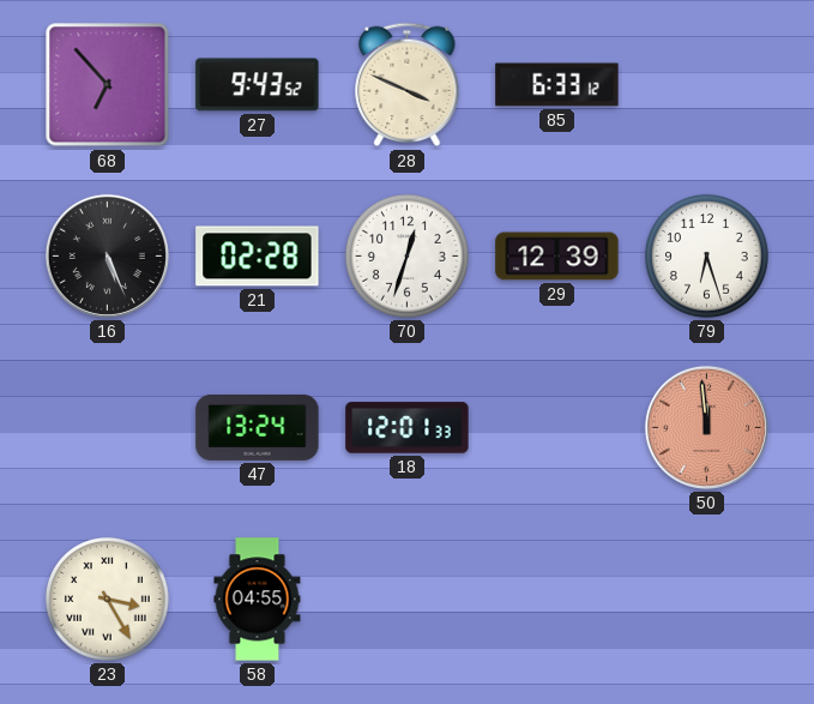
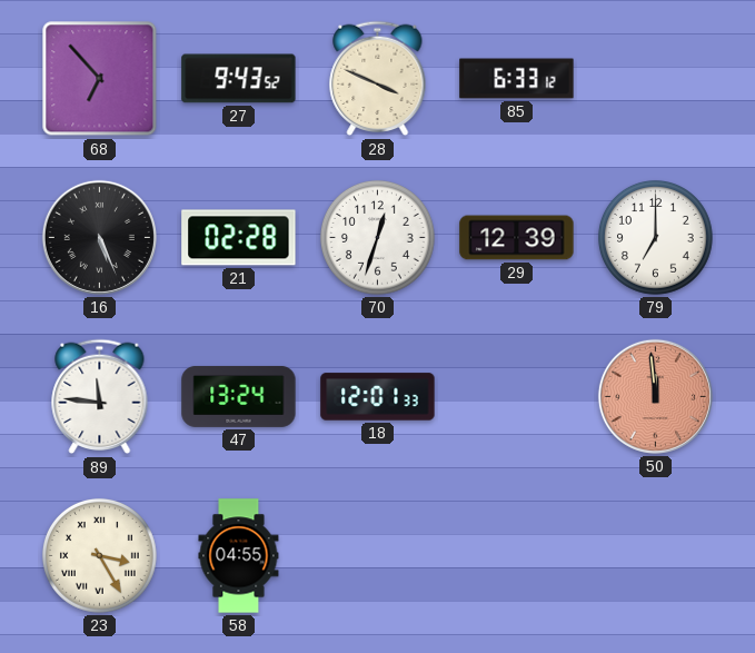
79: 6:27 -> 7:00 (655, 238)
89: none -> 11:46 (100, 397)
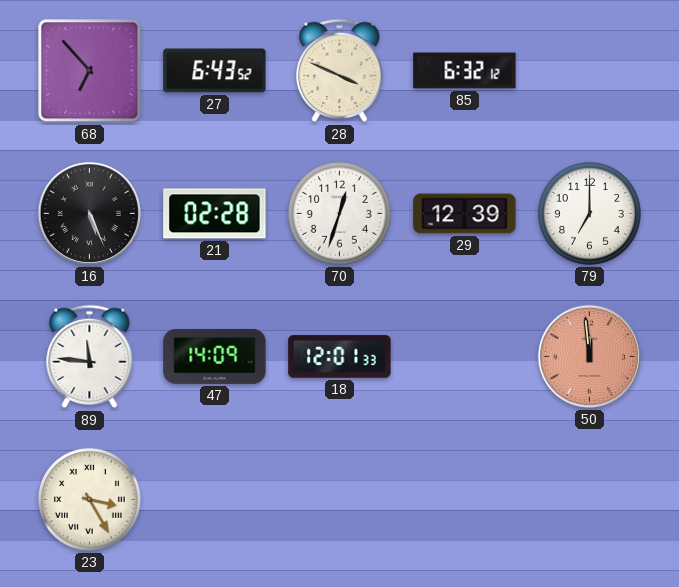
27: 9:43 -> 6:43 (215, 71)
85: 6:33 -> 6:32 (465, 71)
47: 13:24 -> 14:09 (215, 356)
58: 04:55 -> none (239, 556)
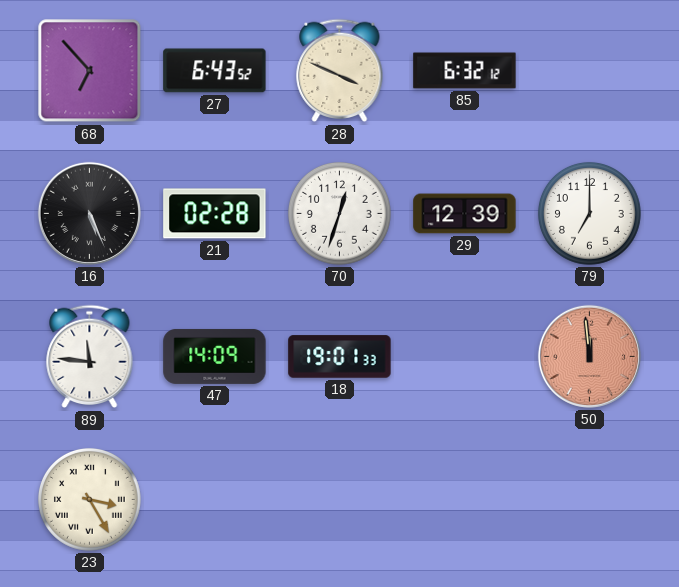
18: 12:01 -> 19:01 (340, 357)
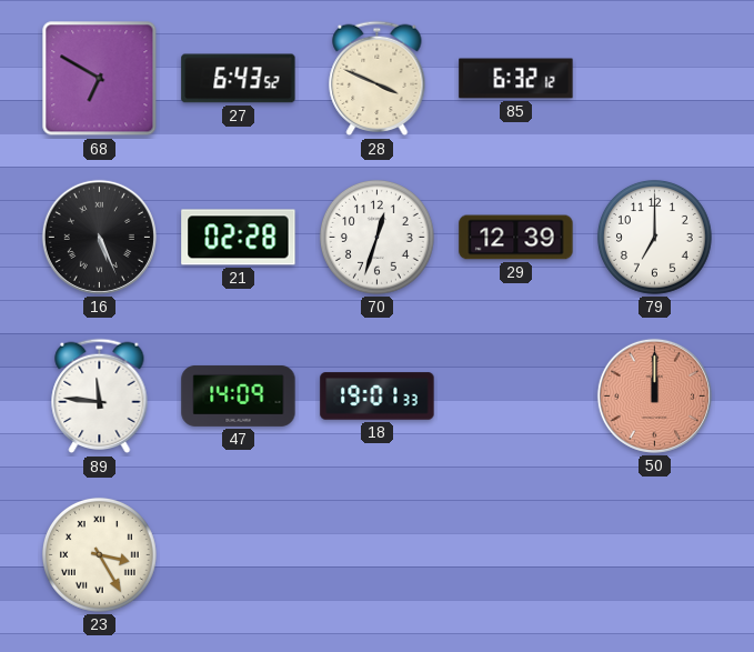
68: 6:53 -> 6:50 (100, 79)
50: 11:59 -> 12:00 (654, 395)
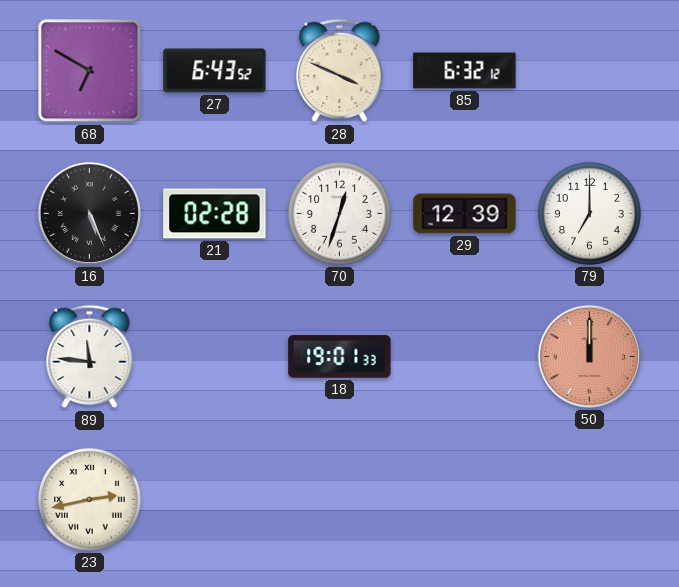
47: 14:09 -> none (239, 395)
23: 3:25 -> 2:43 (89, 500)
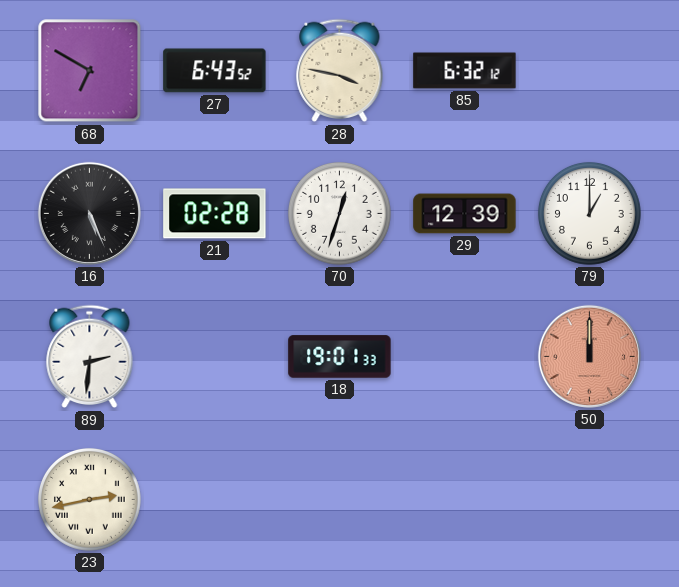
28: 3:49 -> 3:47 (340, 71)
79: 7:00 -> 1:00 (589, 214)
89: 11:46 -> 2:31 (90, 357)
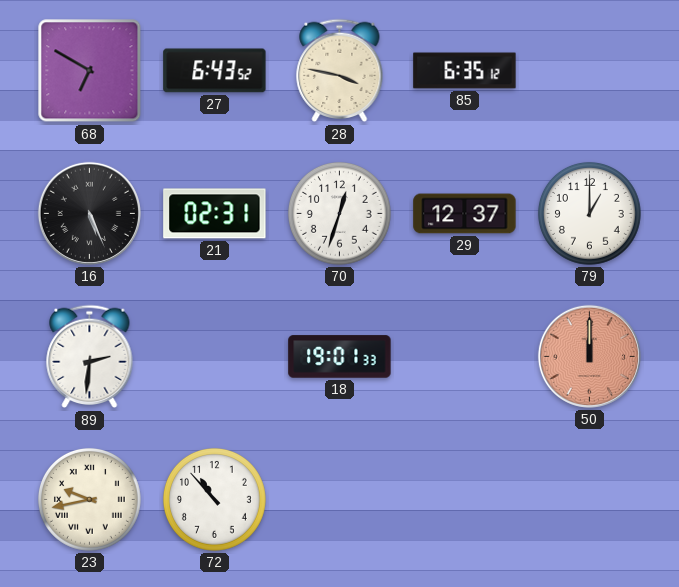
85: 6:32 -> 6:35 (465, 71)
21: 02:28 -> 02:31 (215, 214)
29: 12:39 -> 12:37 (465, 214)
23: 2:43 -> 9:43 (89, 500)
72: none -> 10:53 (214, 500)
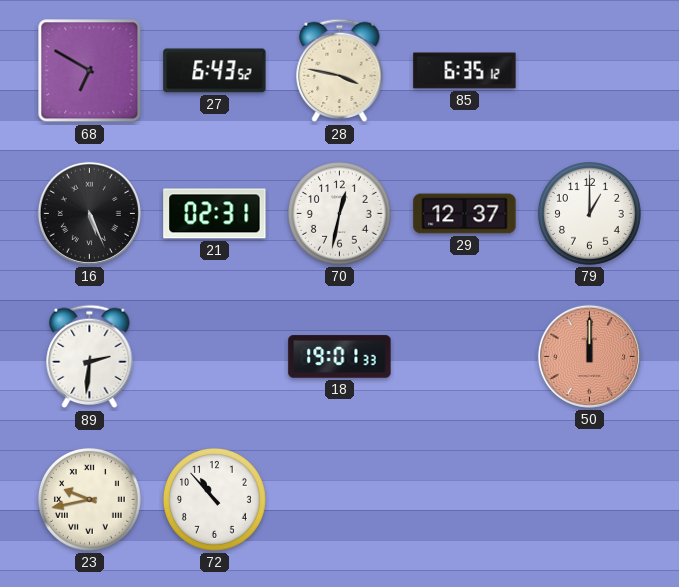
70: 12:33 -> 12:32 (339, 214)
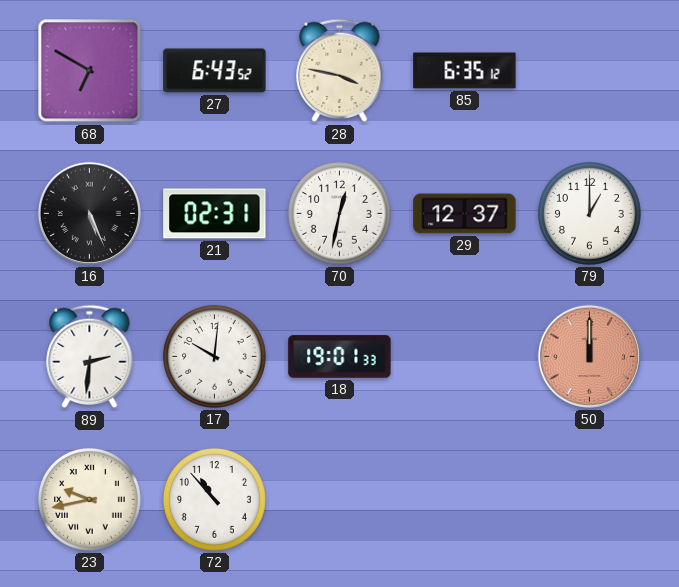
17: none -> 10:01 (214, 357)
